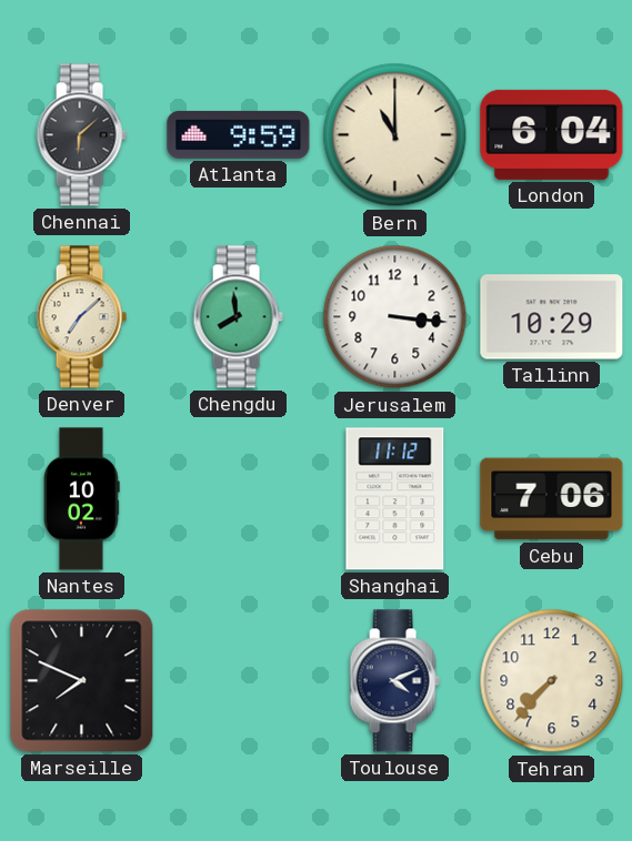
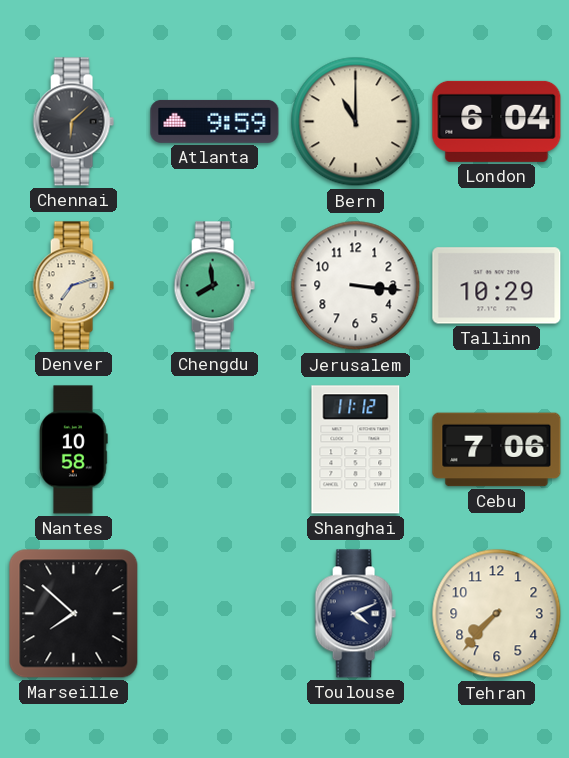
Denver: 7:08 -> 7:12 (73, 286)
Nantes: 10:02 -> 10:58 (74, 450)
Marseille: 7:49 -> 7:52 (74, 614)
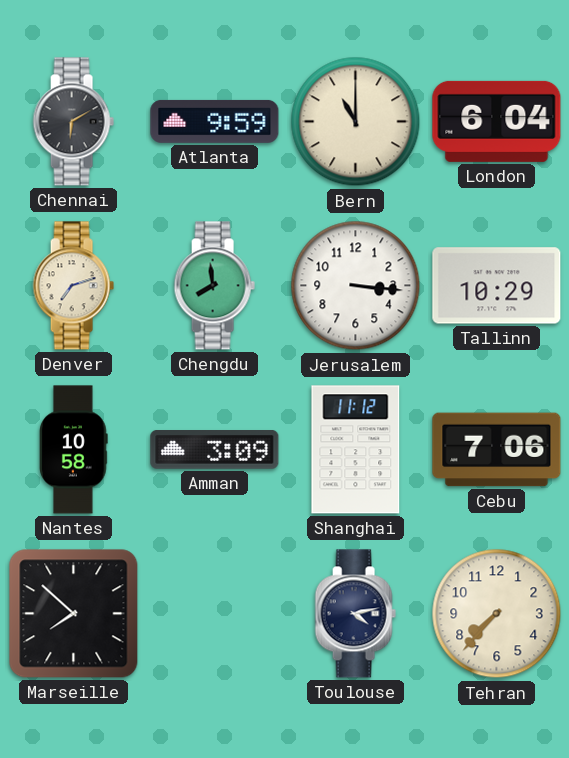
Chennai: 6:08 -> 6:10 (73, 122)
Amman: none -> 3:09 (215, 450)
Toulouse: 4:11 -> 4:13 (355, 614)
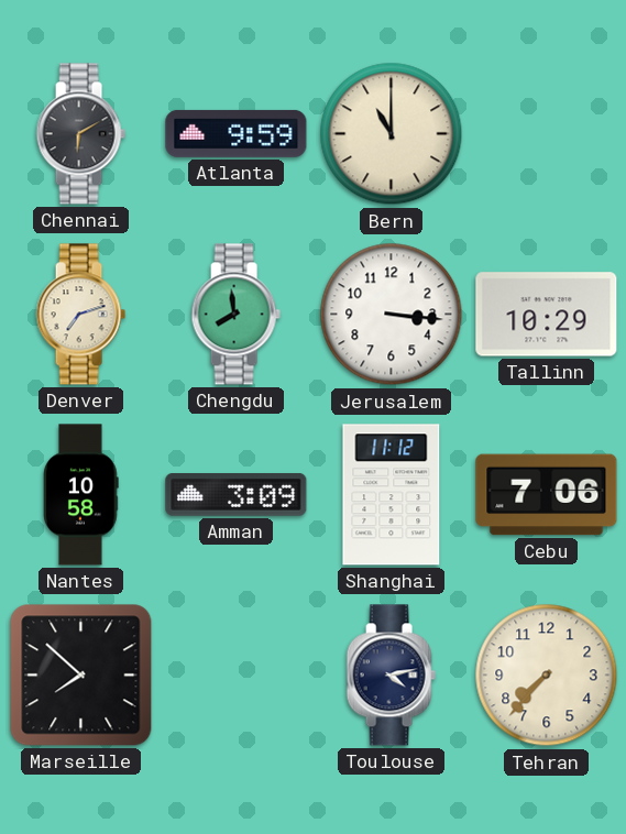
London: 6:04 -> none (497, 121)
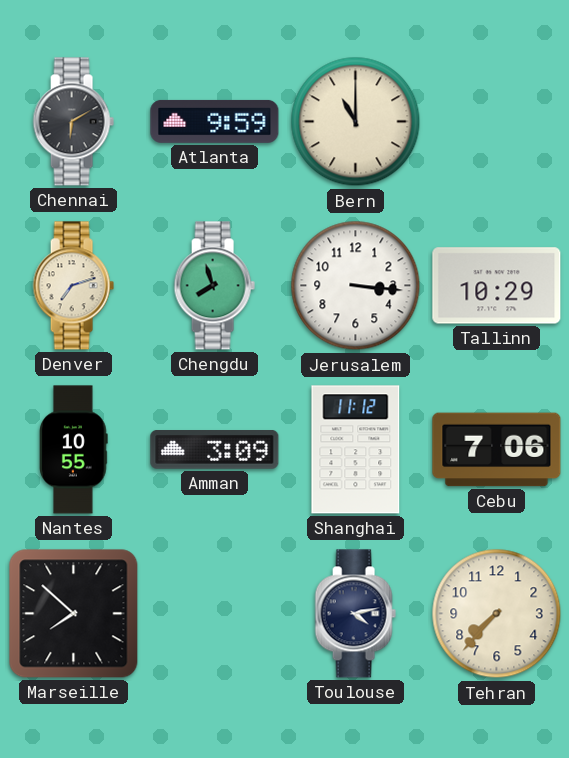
Chengdu: 7:59 -> 7:57 (214, 286)
Nantes: 10:58 -> 10:55 (74, 450)
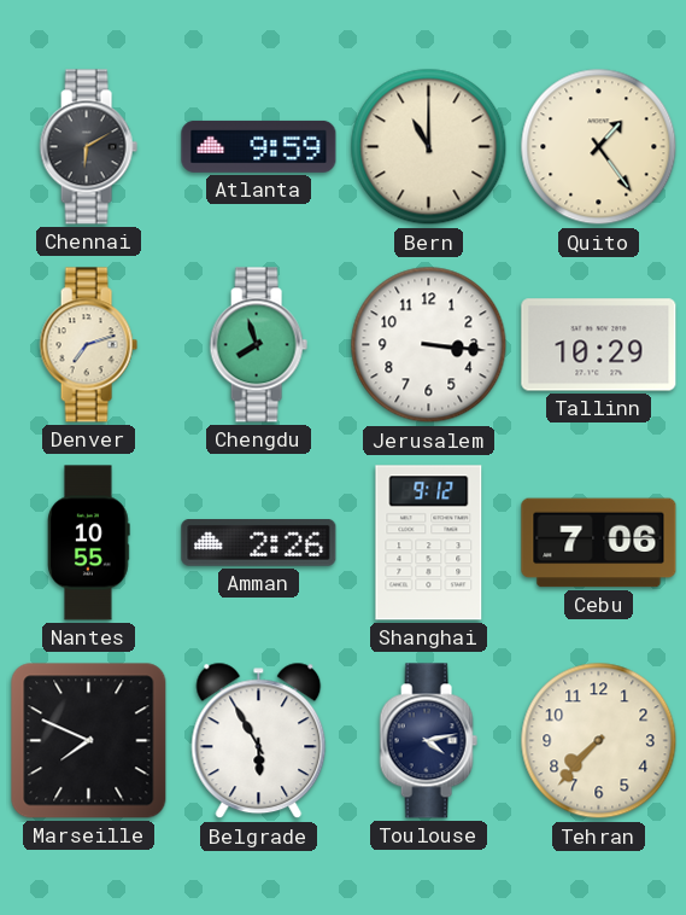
Quito: none -> 1:24 (599, 147)
Amman: 3:09 -> 2:26 (259, 543)
Shanghai: 11:12 -> 9:12 (429, 543)
Marseille: 7:52 -> 7:49 (89, 741)
Belgrade: none -> 5:55 (259, 741)
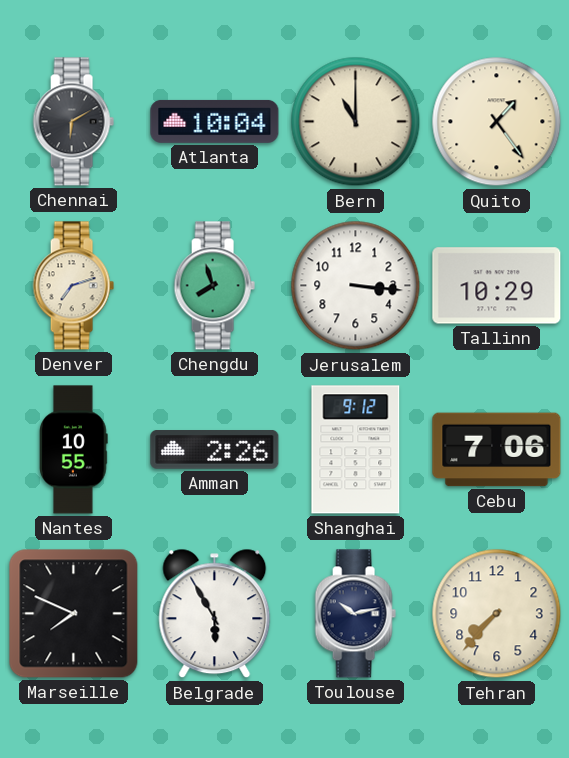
Atlanta: 9:59 -> 10:04 (215, 121)
Toulouse: 4:13 -> 10:13 (355, 614)
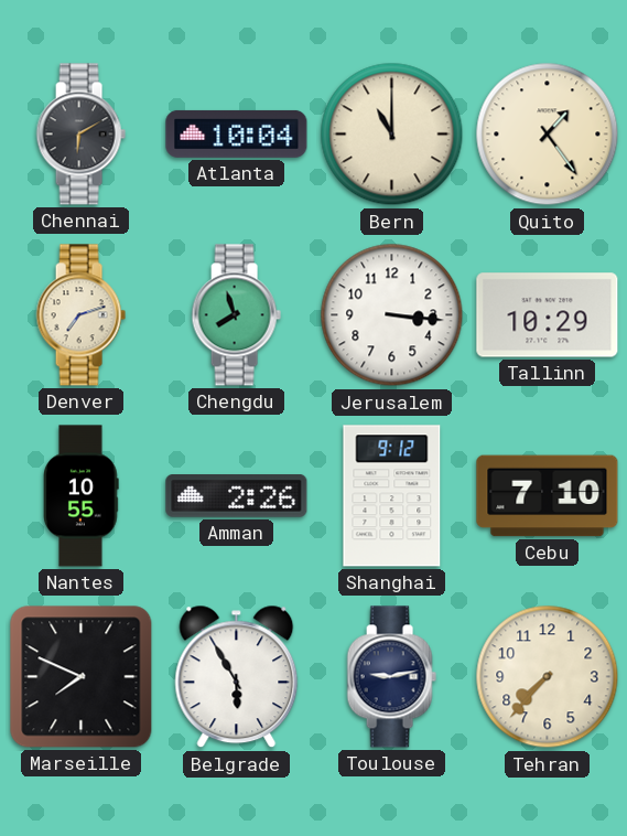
Cebu: 7:06 -> 7:10 (548, 496)
Toulouse: 10:13 -> 9:13 (391, 677)
